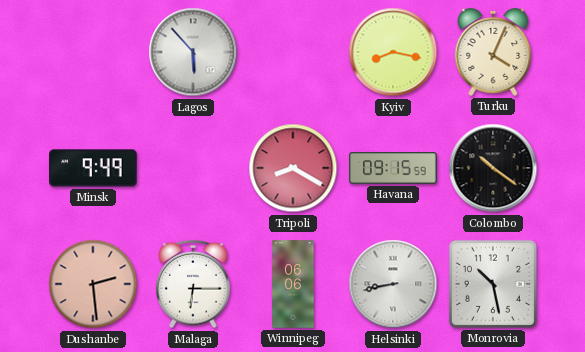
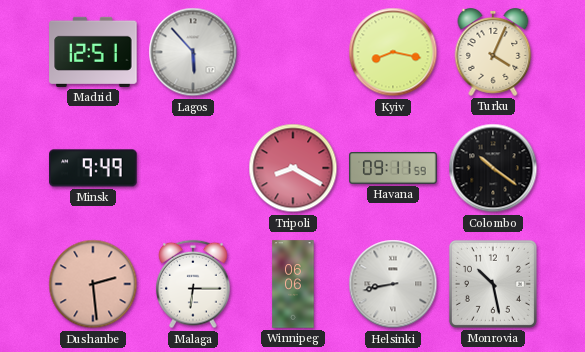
Madrid: none -> 12:51 (93, 52)
Havana: 09:15 -> 09:11 (393, 168)
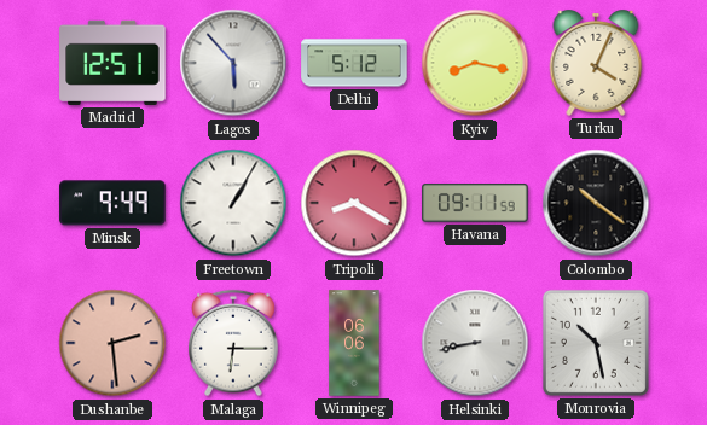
Delhi: none -> 5:12 (354, 63)
Freetown: none -> 1:05 (233, 203)
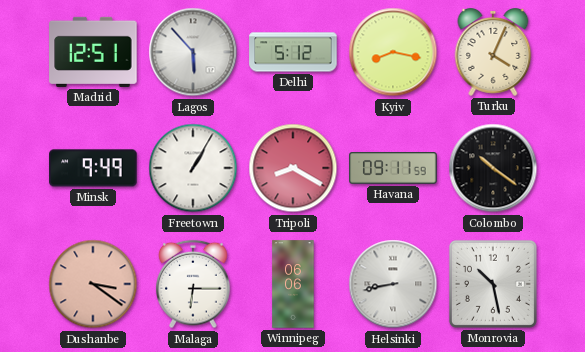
Dushanbe: 2:29 -> 3:21 (93, 284)
